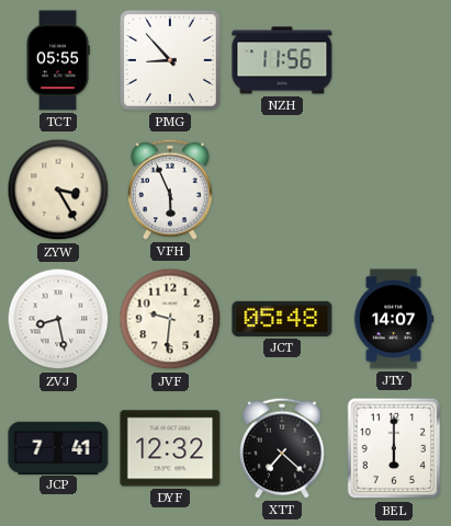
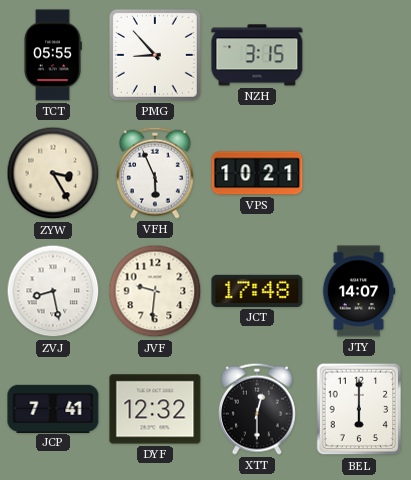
NZH: 11:56 -> 3:15 (257, 55)
VPS: none -> 10:21 (257, 173)
JCT: 05:48 -> 17:48 (257, 291)
XTT: 7:22 -> 12:30 (257, 409)
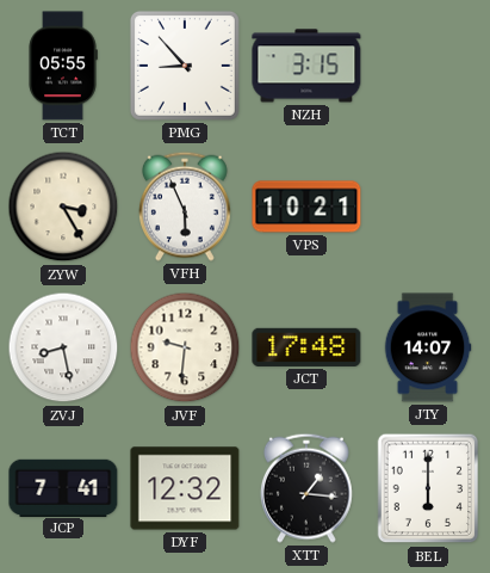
XTT: 12:30 -> 1:16 (306, 488)
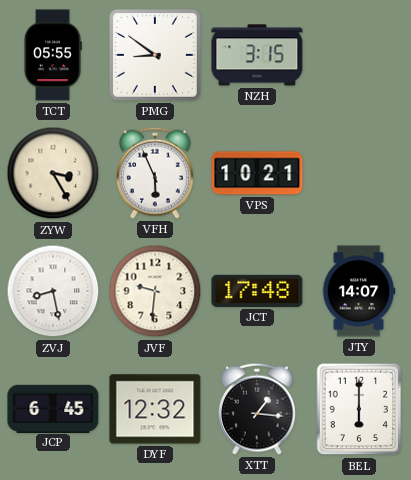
PMG: 8:53 -> 8:51 (155, 55)
JCP: 7:41 -> 6:45 (53, 408)
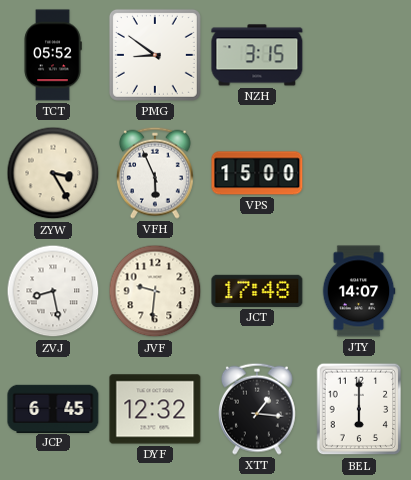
TCT: 05:55 -> 05:52 (53, 55)
VPS: 10:21 -> 15:00 (257, 173)
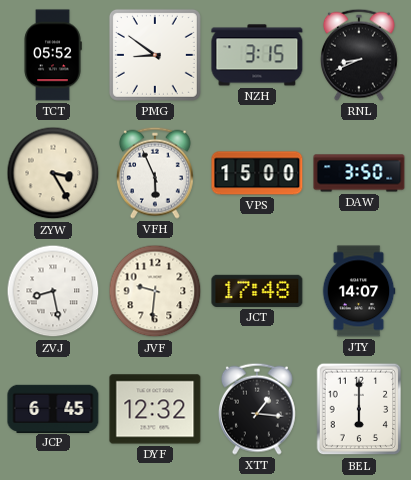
RNL: none -> 8:41 (359, 55)
DAW: none -> 3:50 (359, 173)
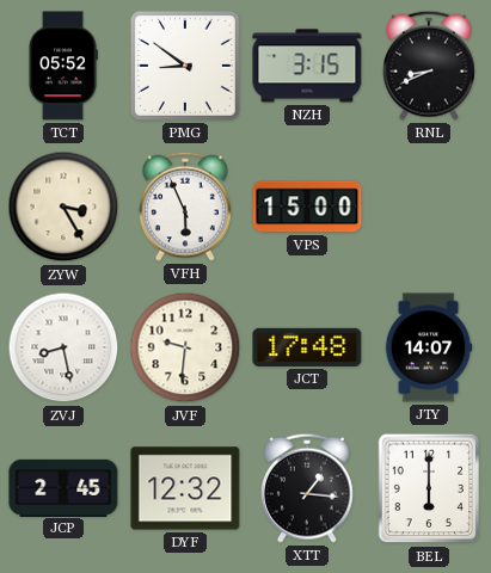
DAW: 3:50 -> none (359, 173)
JCP: 6:45 -> 2:45 (63, 487)
